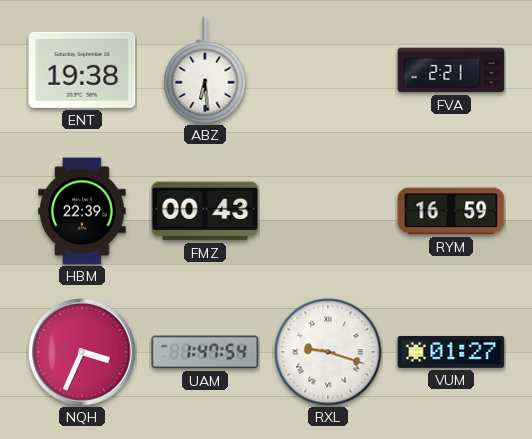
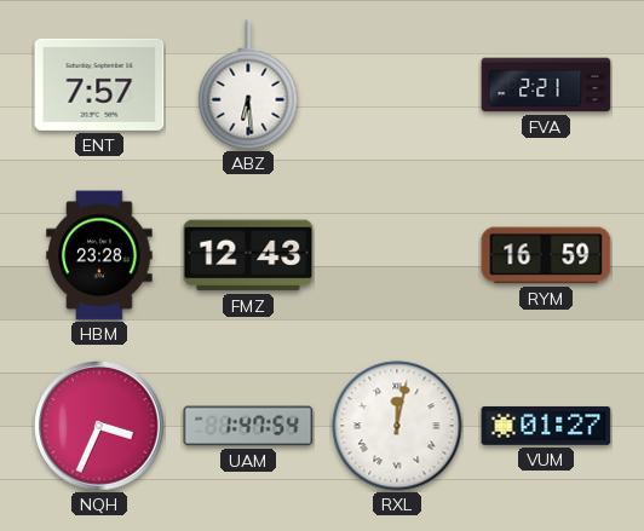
ENT: 19:38 -> 7:57 (99, 85)
HBM: 22:39 -> 23:28 (99, 255)
FMZ: 00:43 -> 12:43 (248, 255)
RXL: 9:18 -> 12:02 (397, 426)
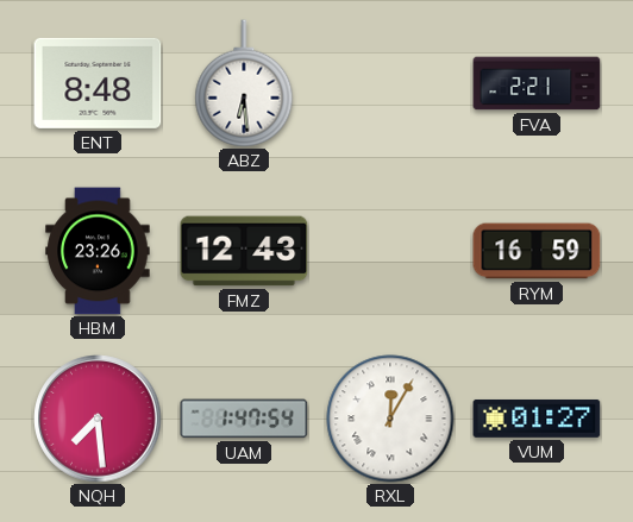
ENT: 7:57 -> 8:48 (98, 83)
HBM: 23:28 -> 23:26 (98, 251)
NQH: 3:34 -> 7:29 (98, 419)
RXL: 12:02 -> 12:05 (390, 419)
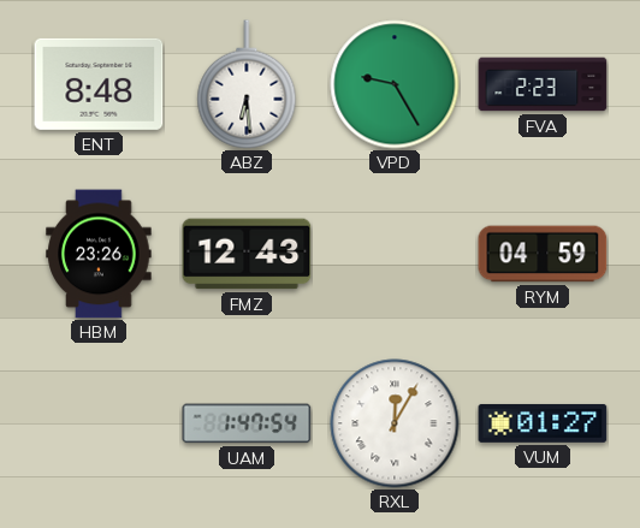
VPD: none -> 9:25 (395, 84)
FVA: 2:21 -> 2:23 (543, 84)
RYM: 16:59 -> 04:59 (543, 254)
NQH: 7:29 -> none (98, 419)
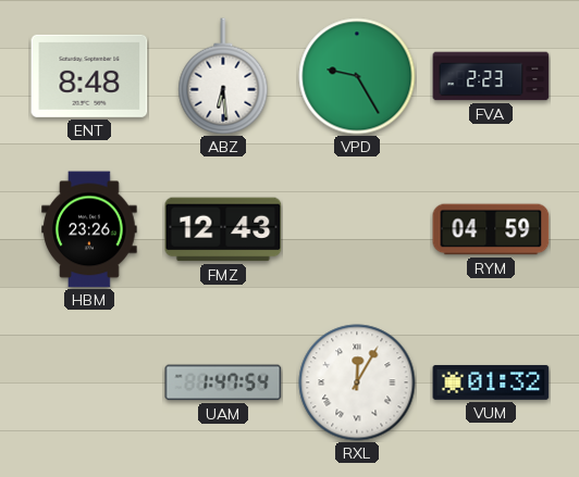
VUM: 01:27 -> 01:32 (491, 382)
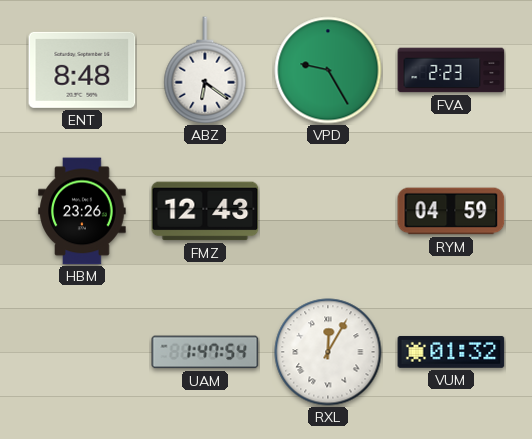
ABZ: 6:29 -> 6:21 (205, 70)
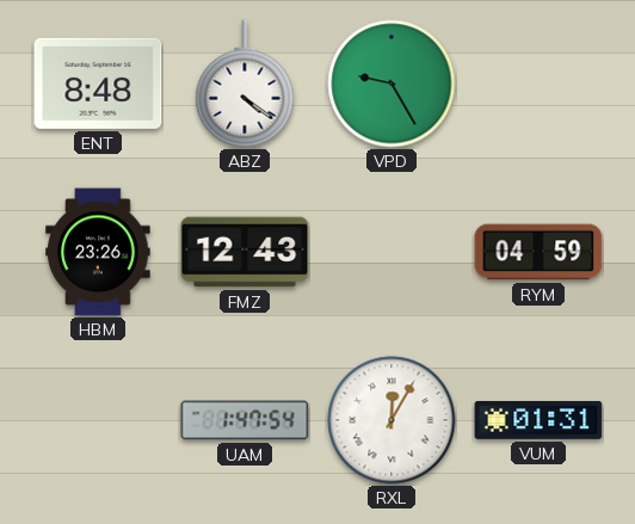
ABZ: 6:21 -> 4:21 (245, 84)
FVA: 2:23 -> none (451, 70)
VUM: 01:32 -> 01:31 (538, 420)
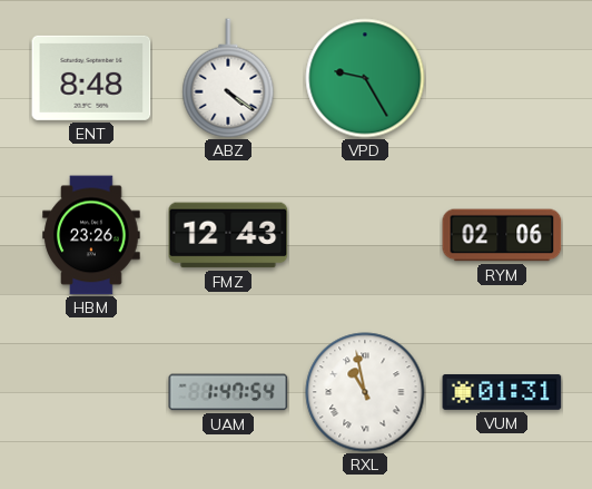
RYM: 04:59 -> 02:06 (502, 235)
RXL: 12:05 -> 10:58 (365, 392)
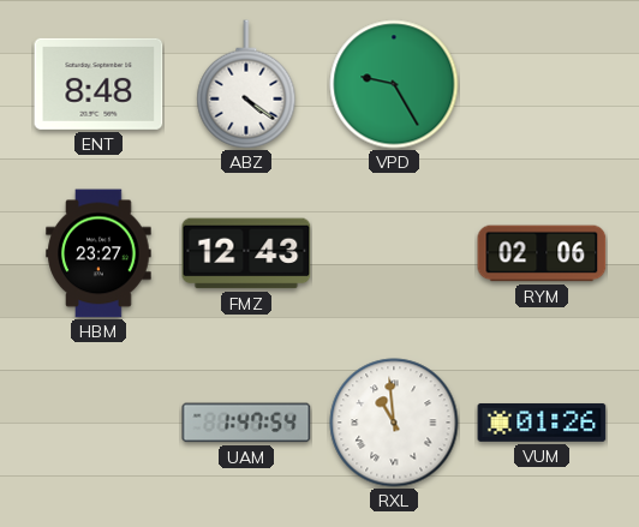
HBM: 23:26 -> 23:27 (98, 253)
RXL: 10:58 -> 10:59 (394, 423)
VUM: 01:31 -> 01:26 (542, 423)
